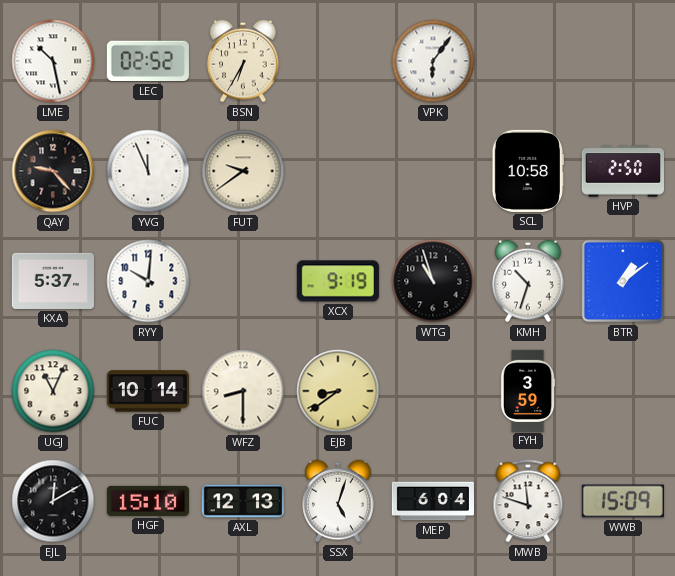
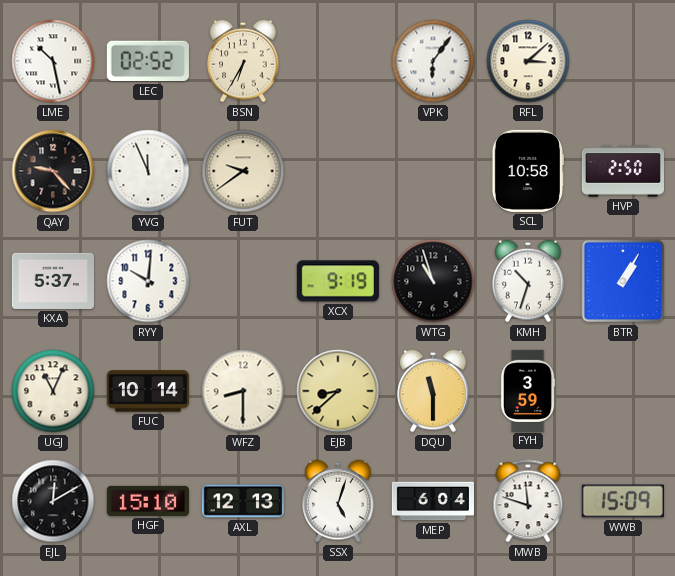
RFL: none -> 3:08 (528, 61)
BTR: 1:09 -> 1:05 (623, 281)
EJB: 8:39 -> 8:38 (338, 391)
DQU: none -> 11:30 (433, 391)
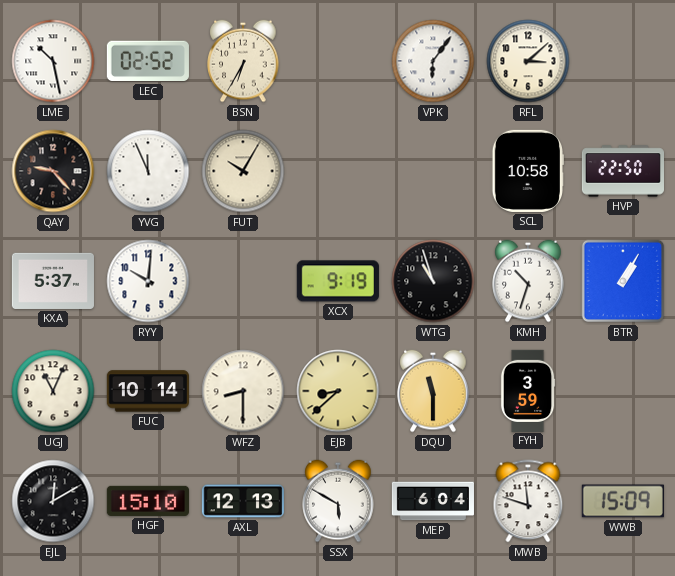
FUT: 9:39 -> 10:05 (243, 171)
HVP: 2:50 -> 22:50 (622, 171)
SSX: 5:03 -> 5:50 (338, 501)
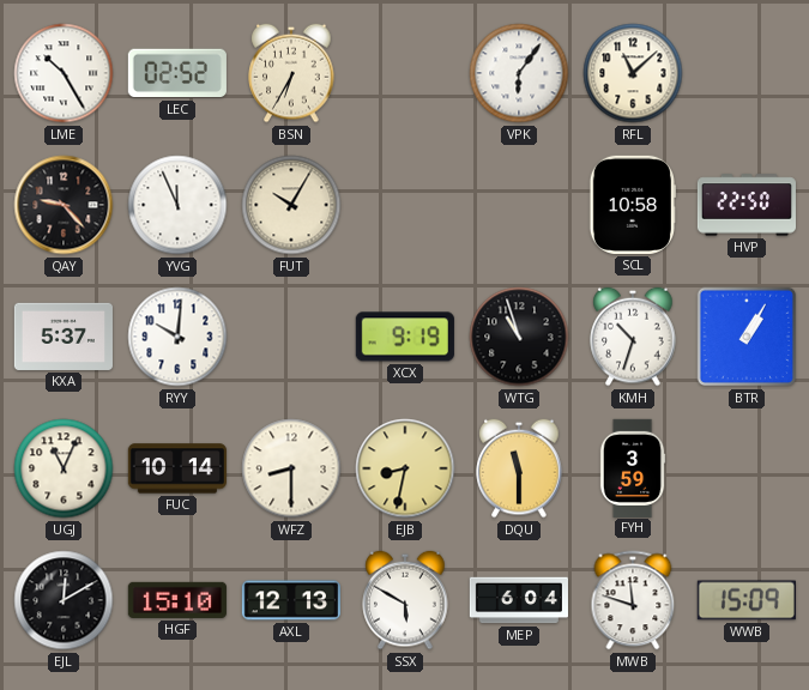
LME: 10:28 -> 10:25 (64, 73)
RFL: 3:08 -> 11:08 (633, 73)
EJB: 8:38 -> 8:32 (405, 468)
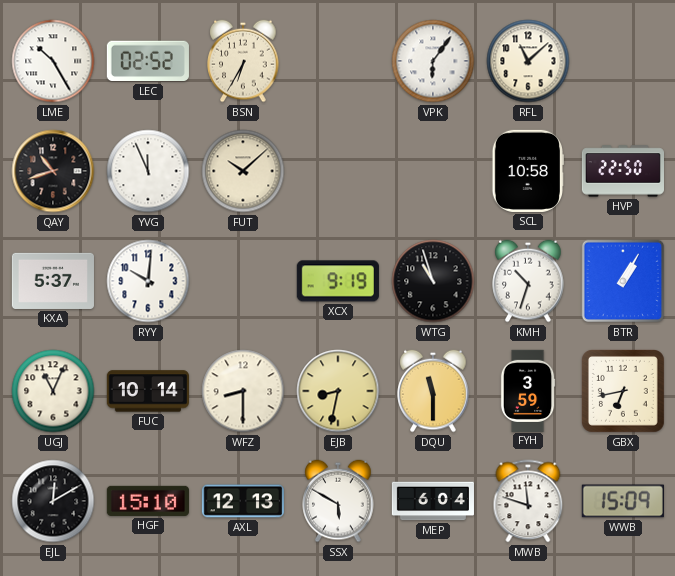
QAY: 9:23 -> 10:42 (53, 171)
FUT: 10:05 -> 10:08 (243, 171)
GBX: none -> 6:43 (623, 391)
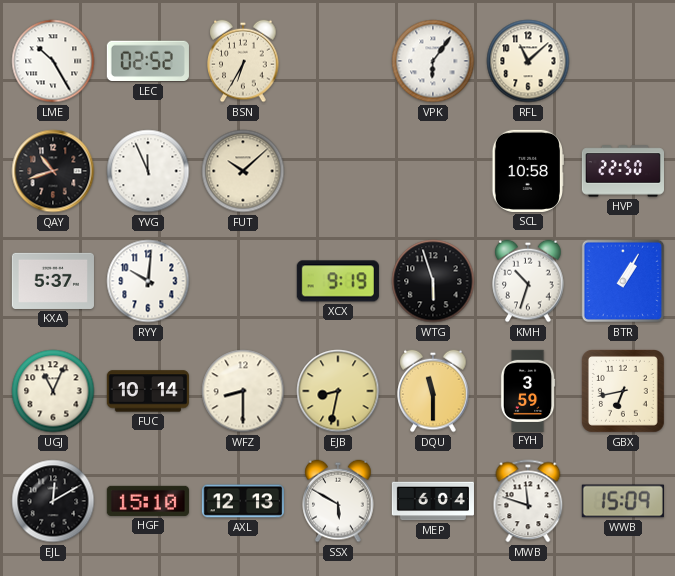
WTG: 10:57 -> 5:57 (433, 281)
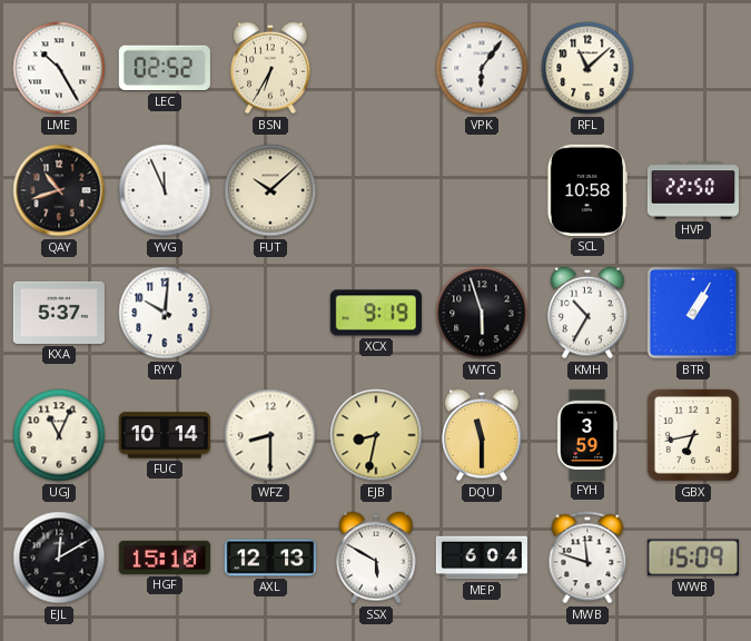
KMH: 10:33 -> 10:35 (587, 313)
